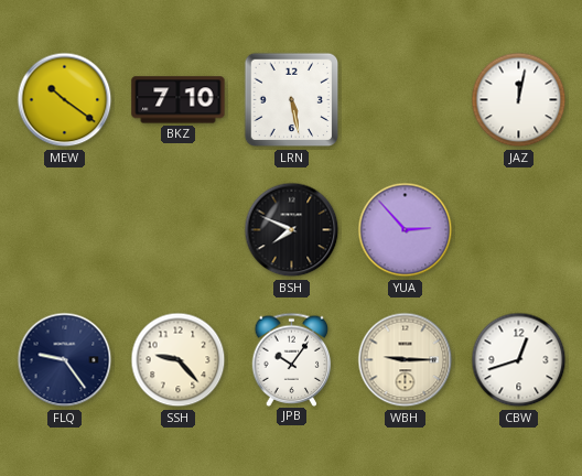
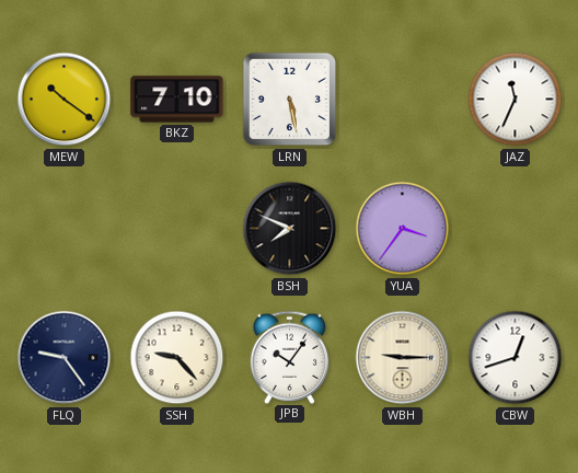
JAZ: 12:02 -> 11:34 (516, 100)
YUA: 2:53 -> 3:36 (403, 229)
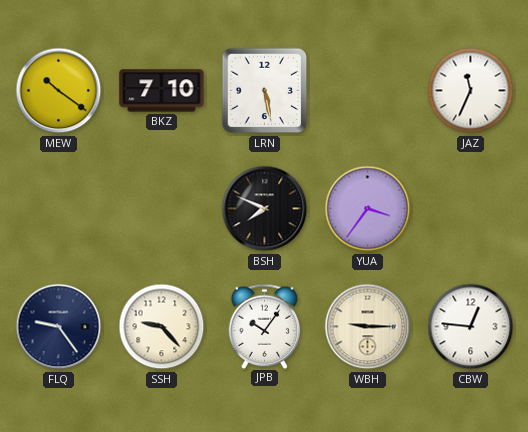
CBW: 12:42 -> 12:46 (471, 327)
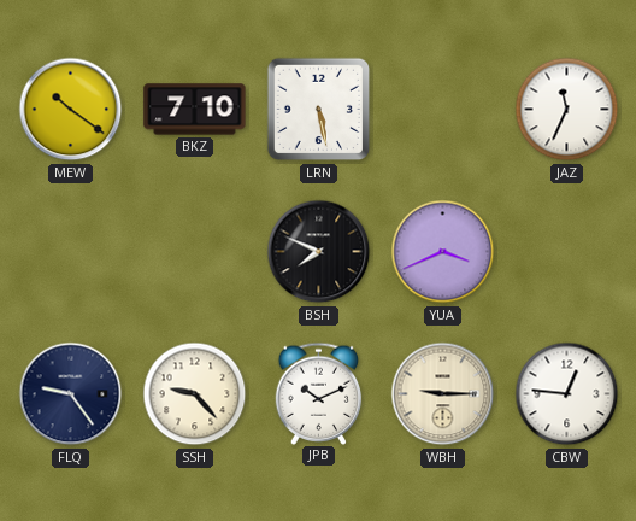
YUA: 3:36 -> 3:41 (443, 252)
JPB: 10:06 -> 10:11 (319, 393)
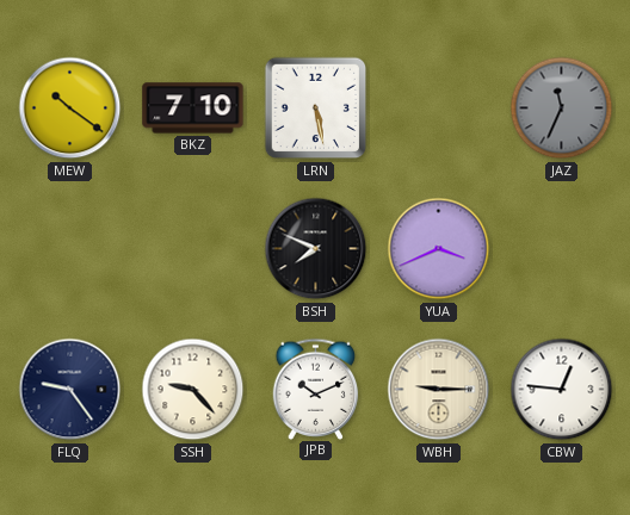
JAZ dial: white -> grey (562, 108)
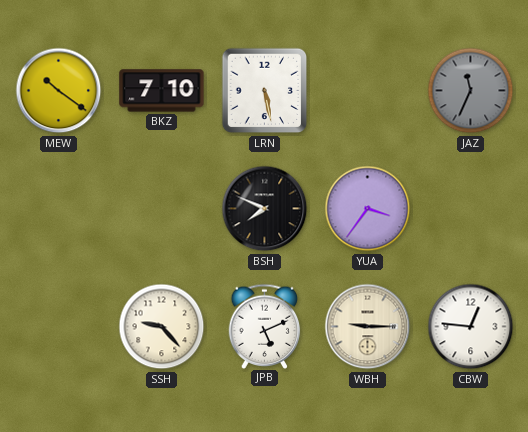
YUA: 3:41 -> 3:36 (368, 209)
FLQ: 9:24 -> none (70, 390)
JPB: 10:11 -> 5:11 (265, 326)
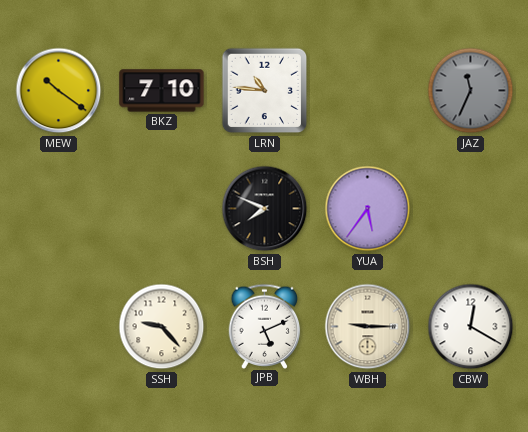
LRN: 5:28 -> 10:46 (265, 91)
YUA: 3:36 -> 5:36 (368, 209)
CBW: 12:46 -> 12:20 (471, 327)
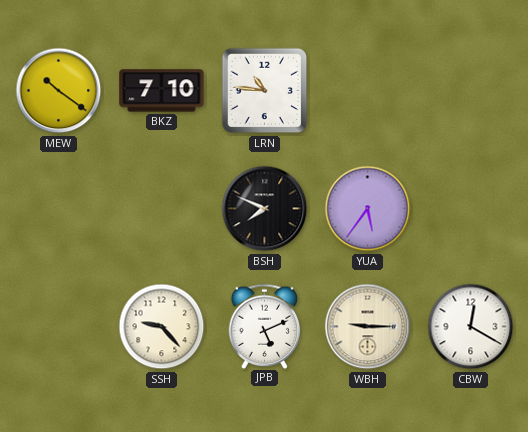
JAZ: 11:34 -> none (471, 91)
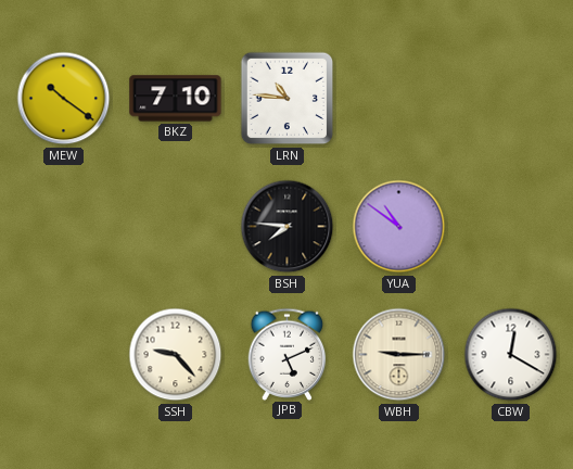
BSH: 7:49 -> 7:46 (288, 227)
YUA: 5:36 -> 10:51 (399, 227)
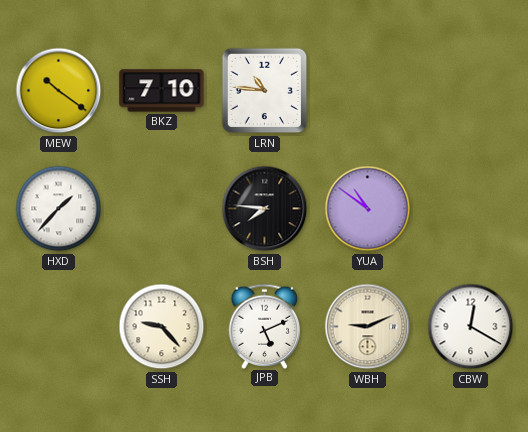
HXD: none -> 1:37 (59, 209)
WBH: 9:15 -> 9:11 (368, 327)
